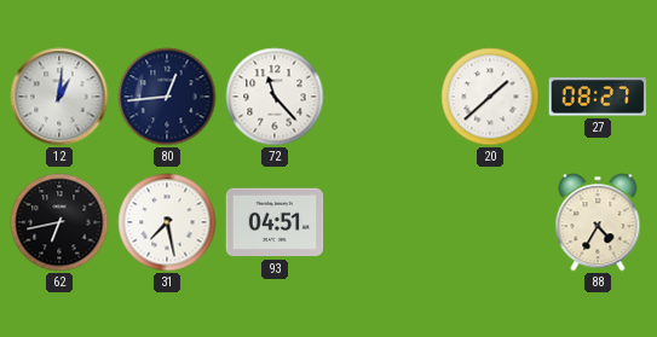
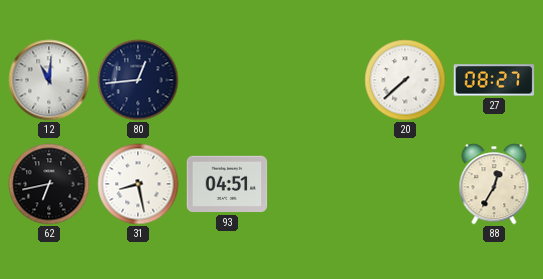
12: 1:01 -> 11:01 (49, 80)
72: 11:23 -> none (275, 97)
20: 1:38 -> 7:38 (405, 80)
31: 7:28 -> 8:28 (138, 184)
88: 4:35 -> 12:35 (494, 184)
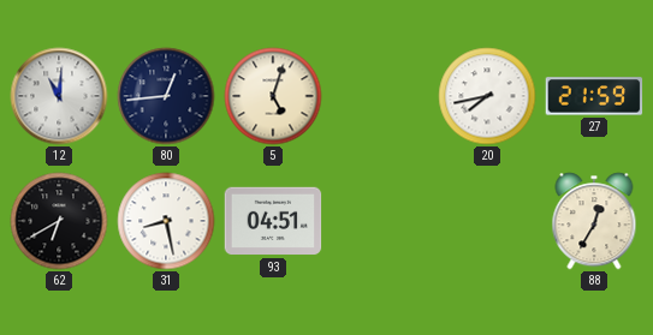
5: none -> 5:03 (273, 96)
20: 7:38 -> 7:43 (487, 96)
27: 08:27 -> 21:59 (594, 96)
62: 6:43 -> 6:40 (59, 221)
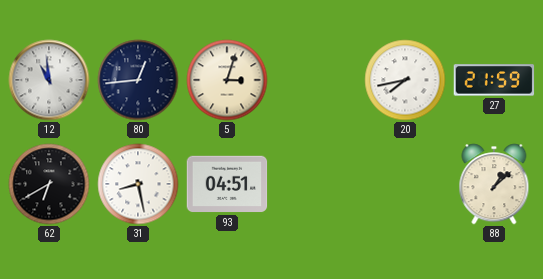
12: 11:01 -> 10:59 (49, 80)
5: 5:03 -> 3:03 (227, 80)
88: 12:35 -> 1:08 (494, 184)
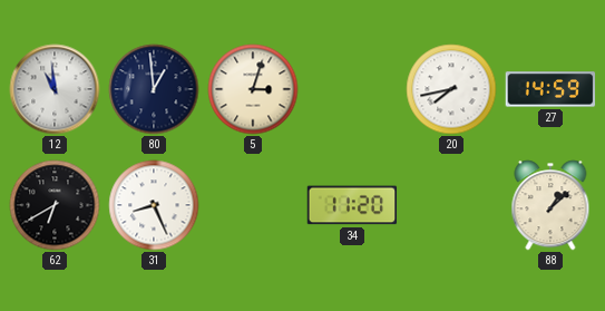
80: 12:44 -> 12:59 (154, 89)
27: 21:59 -> 14:59 (550, 89)
31: 8:28 -> 8:26 (154, 205)
93: 04:51 -> none (227, 184)
34: none -> 11:20 (352, 205)
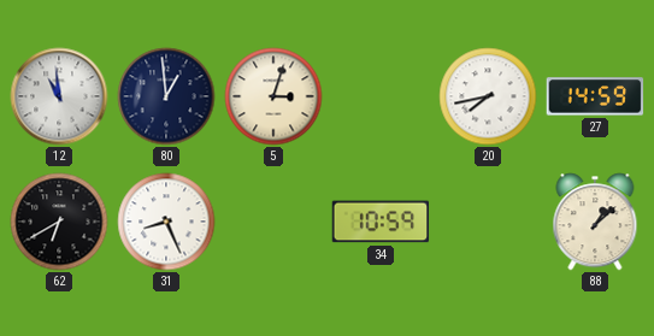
34: 11:20 -> 10:59 (381, 222)
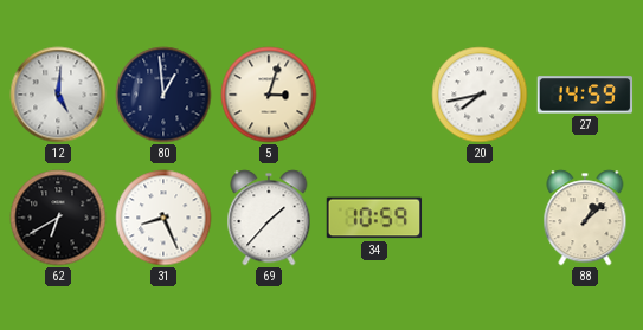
12: 10:59 -> 5:01 (58, 95)
69: none -> 1:37 (269, 218)
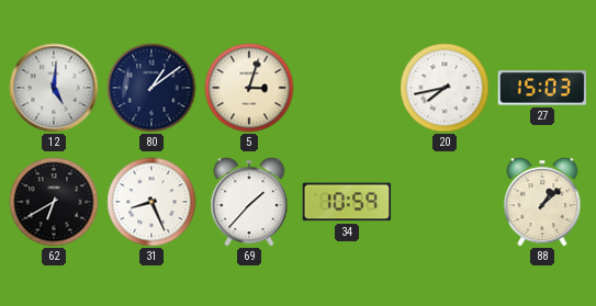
80: 12:59 -> 1:09 (151, 88)
27: 14:59 -> 15:03 (542, 88)
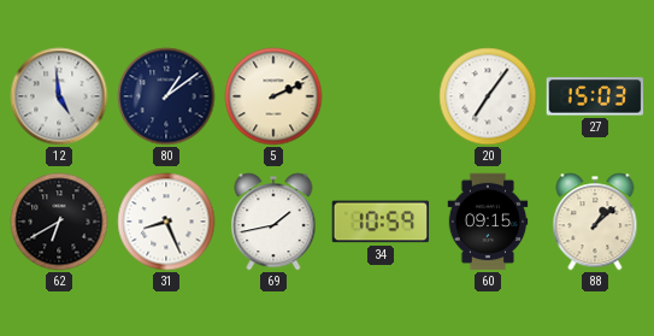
12: 5:01 -> 4:59 (59, 96)
5: 3:03 -> 2:11 (273, 96)
20: 7:43 -> 7:06 (488, 96)
69: 1:37 -> 1:43 (273, 222)
60: none -> 09:15 (488, 222)
